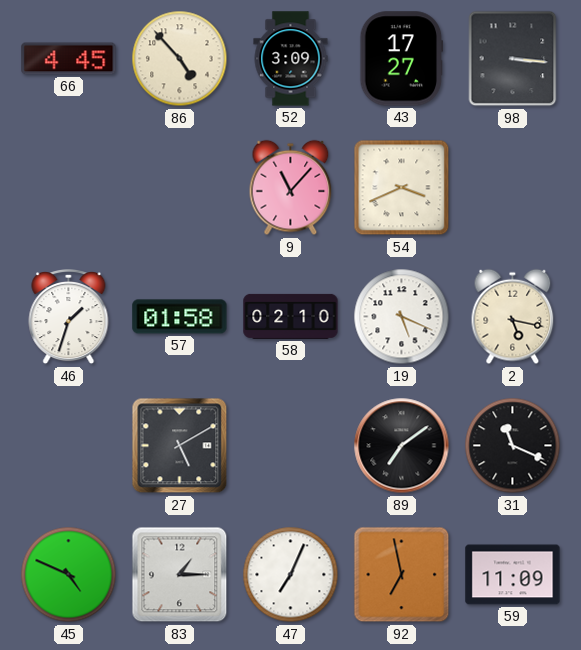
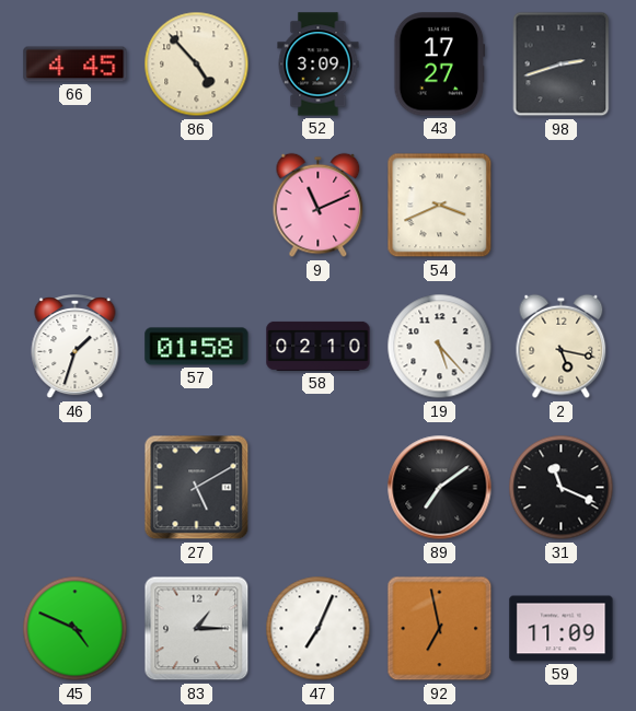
98: 3:16 -> 2:42 (562, 65)
9: 11:07 -> 11:11 (319, 206)
19: 5:19 -> 5:23 (440, 347)
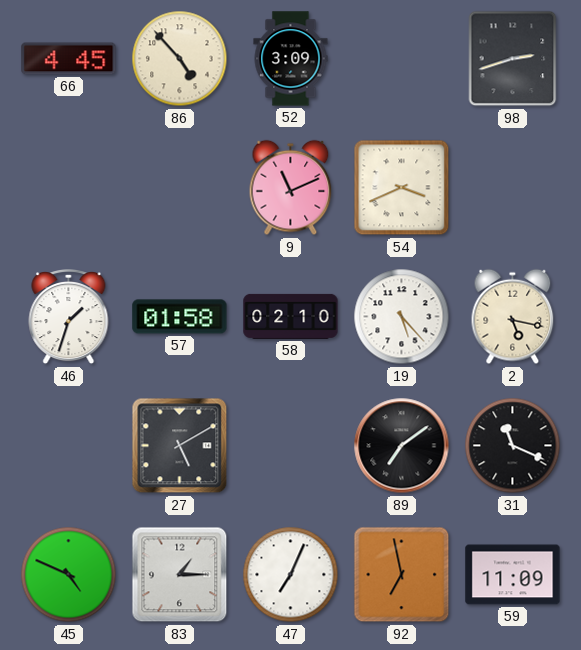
43: 17:27 -> none (440, 65)
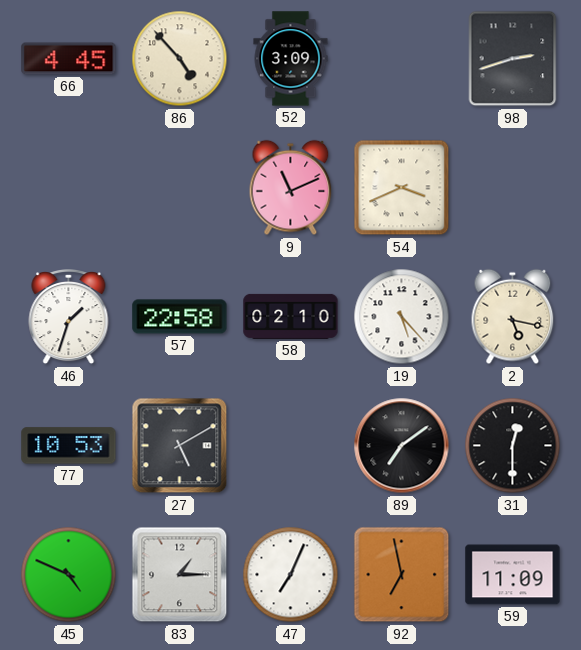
57: 01:58 -> 22:58 (180, 317)
77: none -> 10:53 (69, 446)
31: 11:19 -> 12:30 (513, 446)
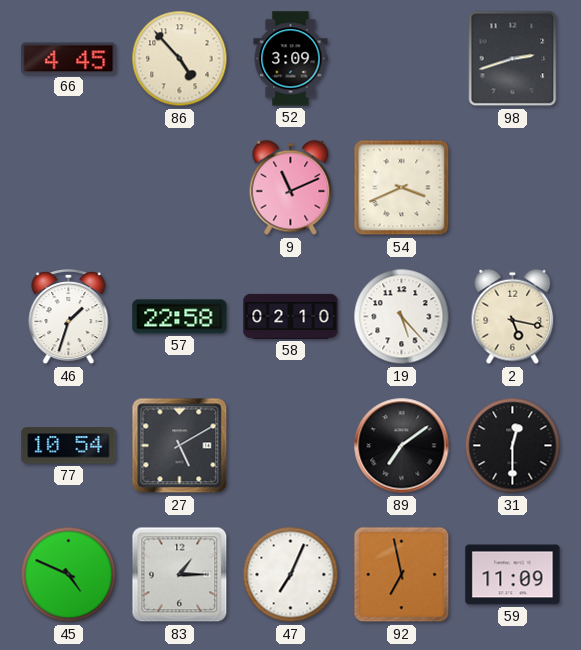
77: 10:53 -> 10:54 (69, 446)
